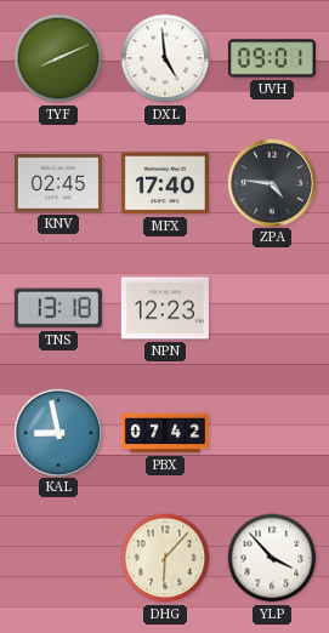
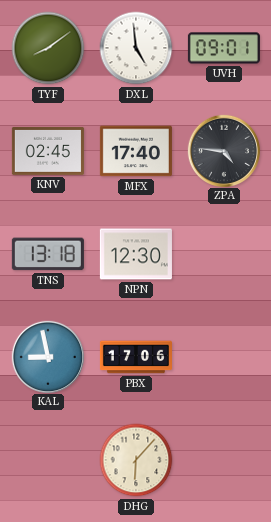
TYF: 8:11 -> 8:09 (48, 48)
NPN: 12:23 -> 12:30 (136, 254)
PBX: 07:42 -> 17:06 (136, 357)
YLP: 3:53 -> none (272, 558)
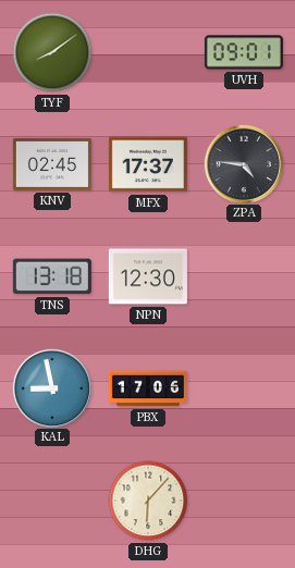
DXL: 4:59 -> none (136, 48)
MFX: 17:40 -> 17:37 (148, 164)
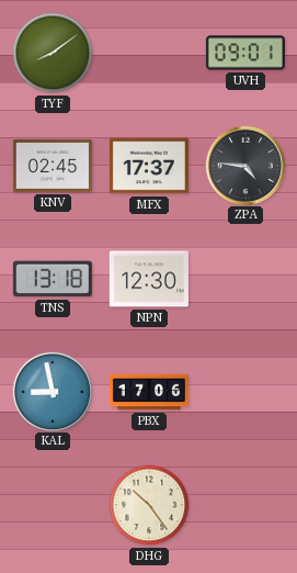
DHG: 6:07 -> 10:24 (149, 505)
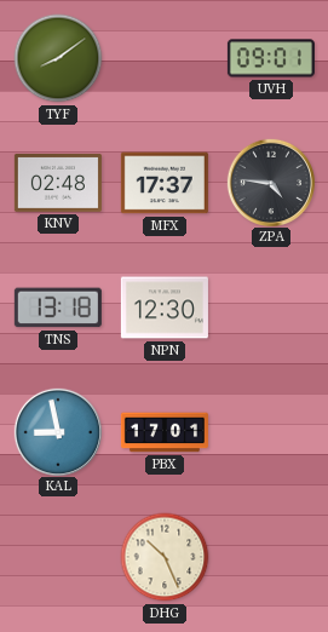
KNV: 02:45 -> 02:48 (58, 183)
PBX: 17:06 -> 17:01 (165, 432)
DHG: 10:24 -> 10:26 (165, 557)
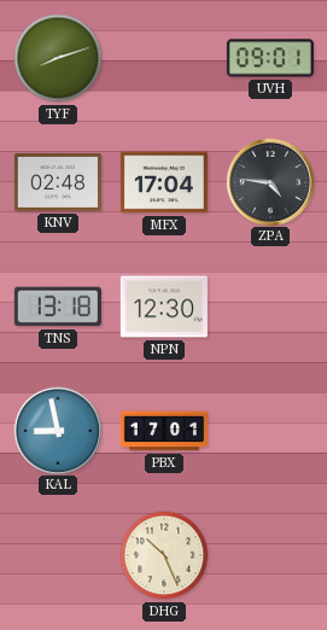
TYF: 8:09 -> 8:12 (58, 58)
MFX: 17:37 -> 17:04 (164, 182)
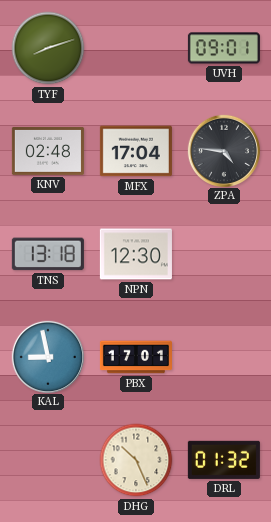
DRL: none -> 01:32 (224, 460)
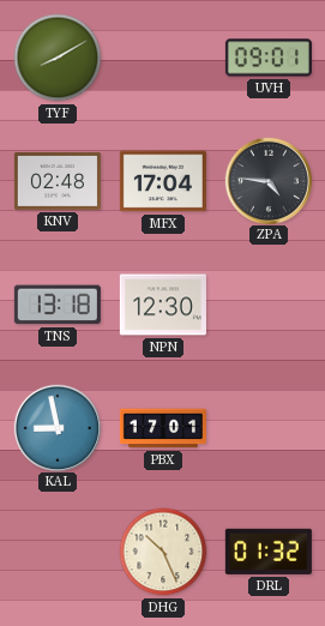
TYF: 8:12 -> 8:10 (58, 58)
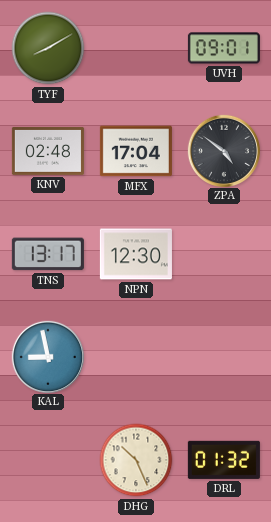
ZPA: 4:46 -> 4:51 (223, 150)
TNS: 13:18 -> 13:17 (48, 254)
PBX: 17:01 -> none (163, 428)
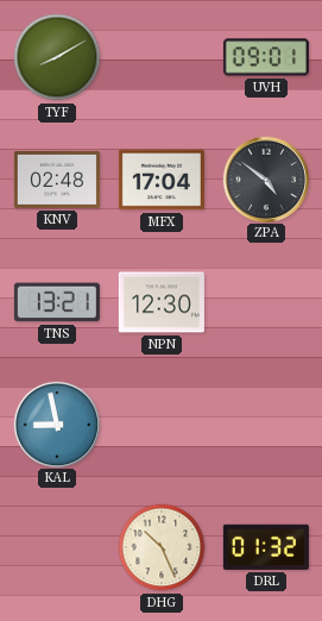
TNS: 13:17 -> 13:21 (57, 302)
